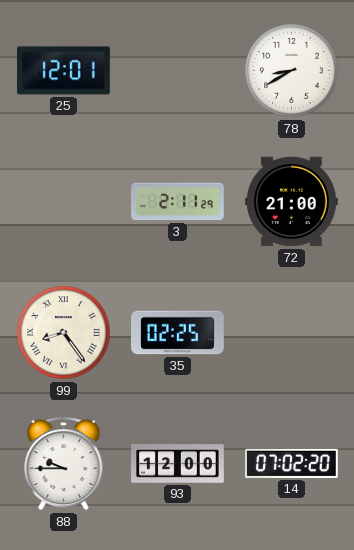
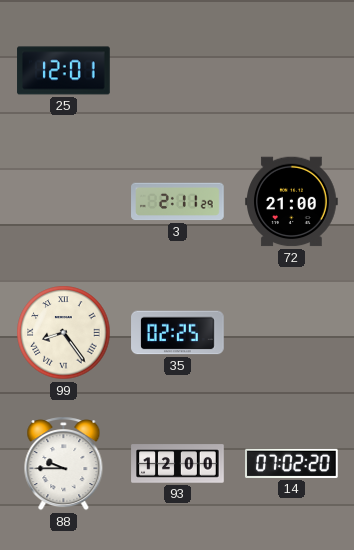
78: 8:40 -> none (292, 71)
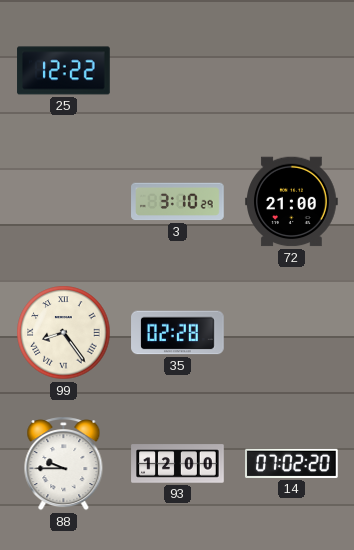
25: 12:01 -> 12:22 (64, 71)
3: 2:11 -> 3:10 (178, 202)
35: 02:25 -> 02:28 (178, 333)
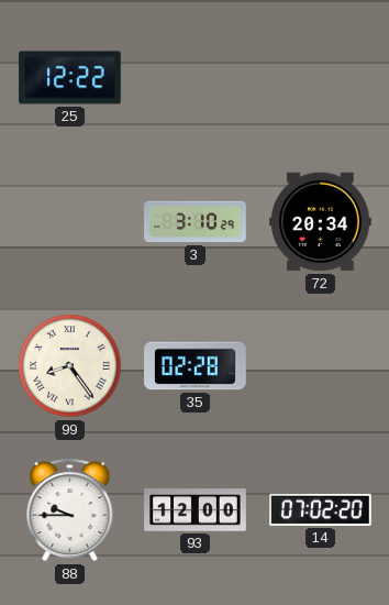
72: 21:00 -> 20:34 (321, 222)
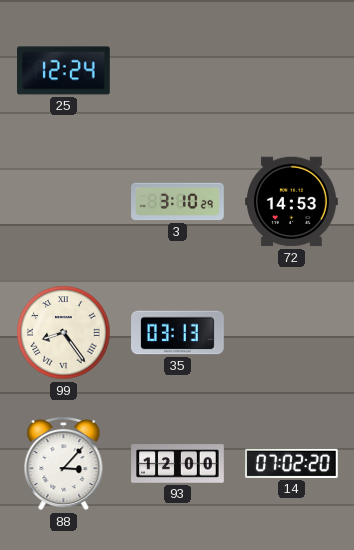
25: 12:22 -> 12:24 (64, 71)
72: 20:34 -> 14:53 (292, 202)
35: 02:28 -> 03:13 (178, 333)
88: 9:45 -> 3:07 (64, 464)
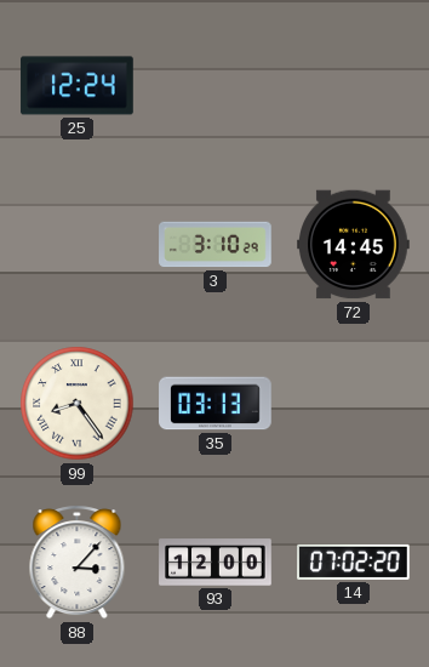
72: 14:53 -> 14:45 (354, 245)
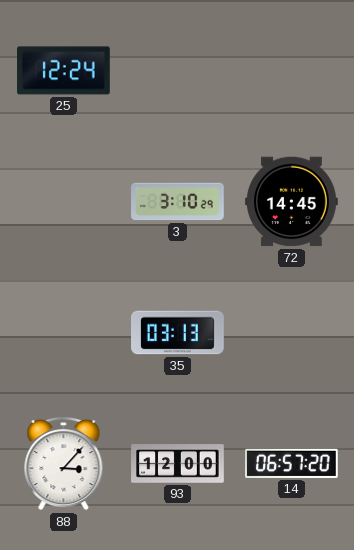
99: 8:24 -> none (78, 404)
14: 07:02 -> 06:57 (292, 463)
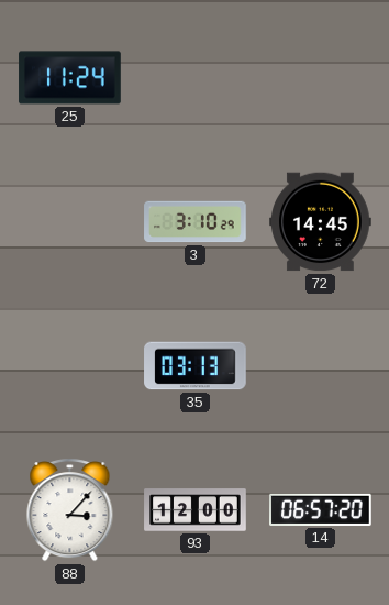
25: 12:24 -> 11:24 (70, 78)
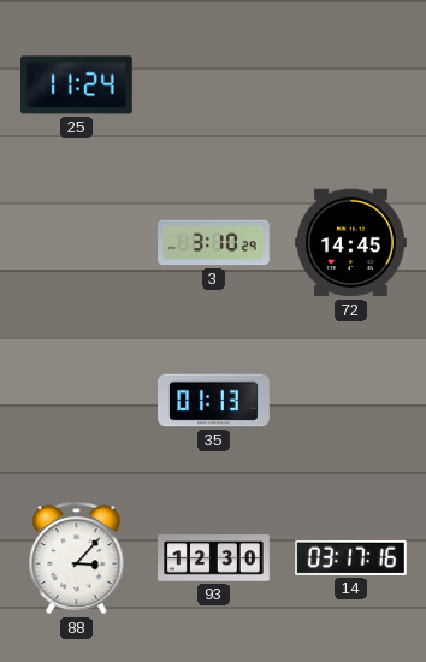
35: 03:13 -> 01:13 (214, 401)
93: 12:00 -> 12:30 (214, 558)
14: 06:57 -> 03:17 (351, 557)
